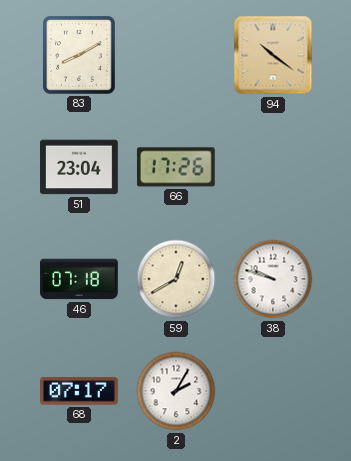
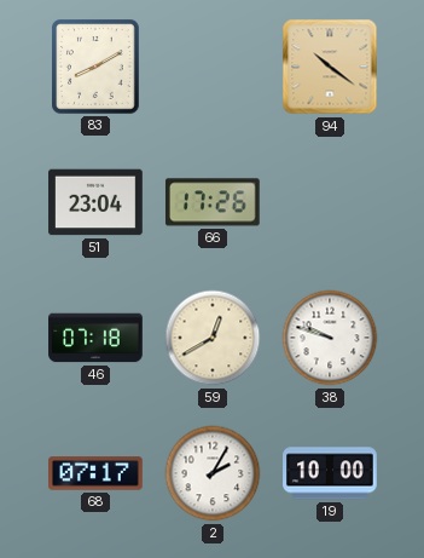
19: none -> 10:00 (330, 473)
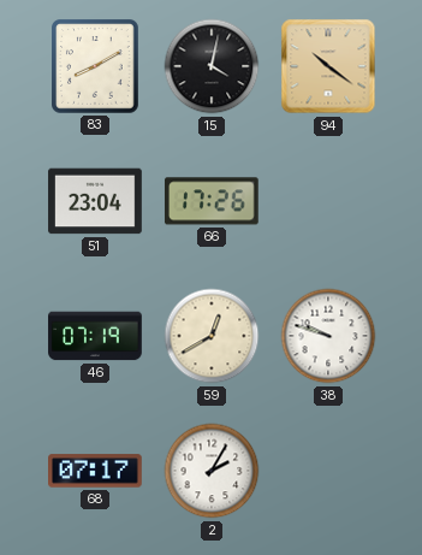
15: none -> 4:02 (212, 66)
46: 07:18 -> 07:19 (95, 336)
19: 10:00 -> none (330, 473)
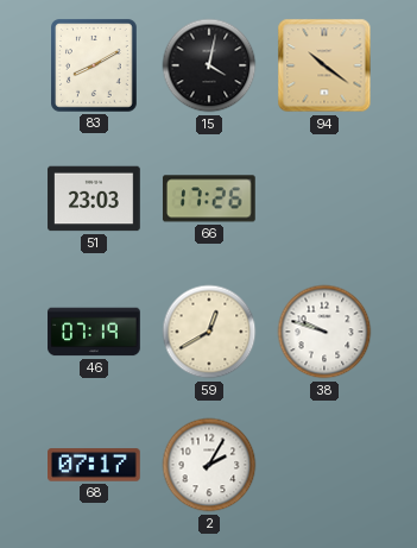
51: 23:04 -> 23:03 (94, 199)
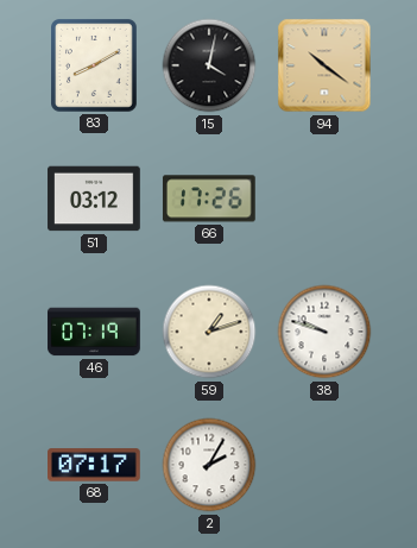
51: 23:03 -> 03:12 (94, 199)
59: 12:40 -> 1:12 (209, 332)
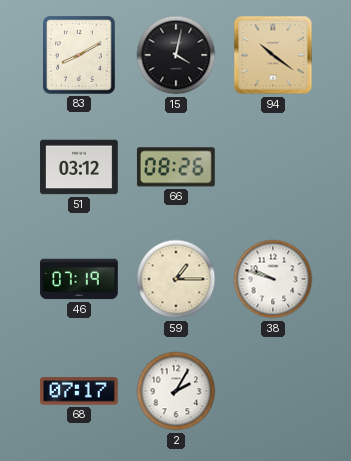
66: 17:26 -> 08:26 (176, 167)
59: 1:12 -> 1:15 (176, 279)
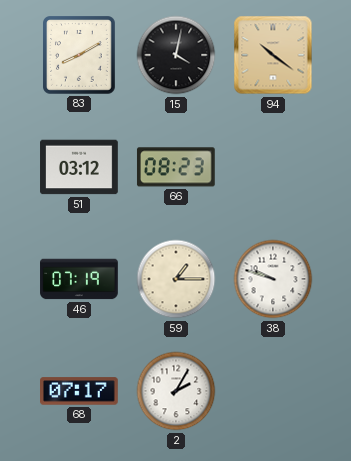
66: 08:26 -> 08:23 (176, 167)
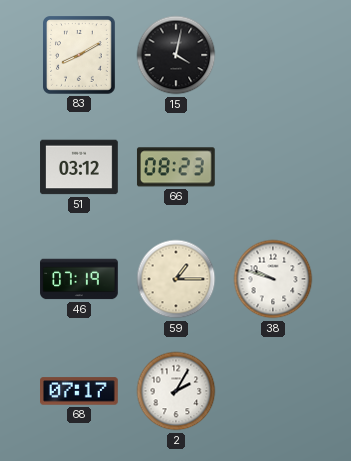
94: 10:21 -> none (273, 55)
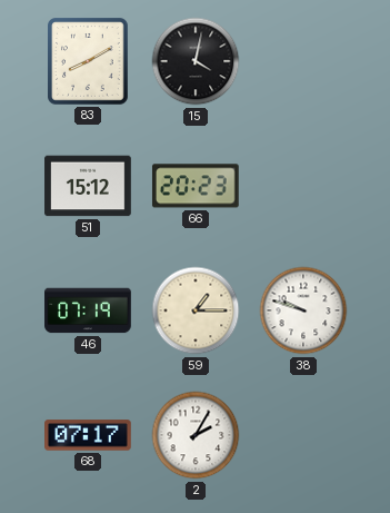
51: 03:12 -> 15:12 (88, 186)
66: 08:23 -> 20:23 (196, 186)
